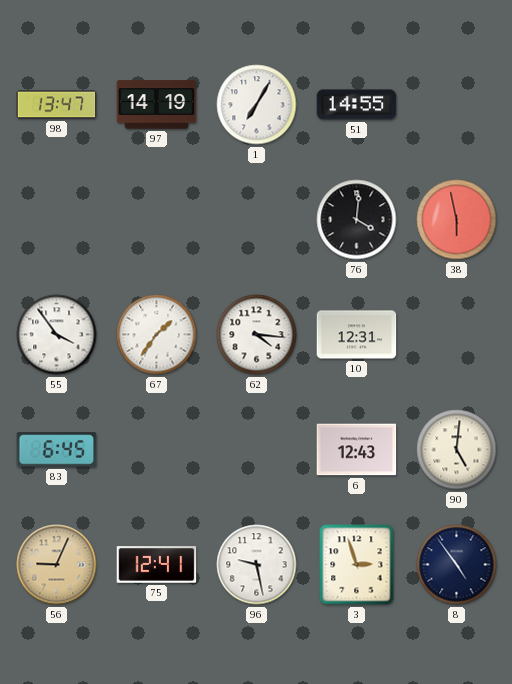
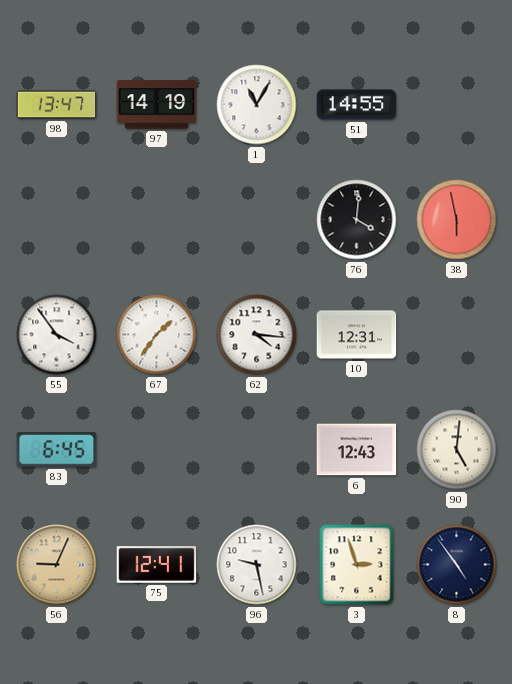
1: 7:05 -> 11:05 (257, 105)
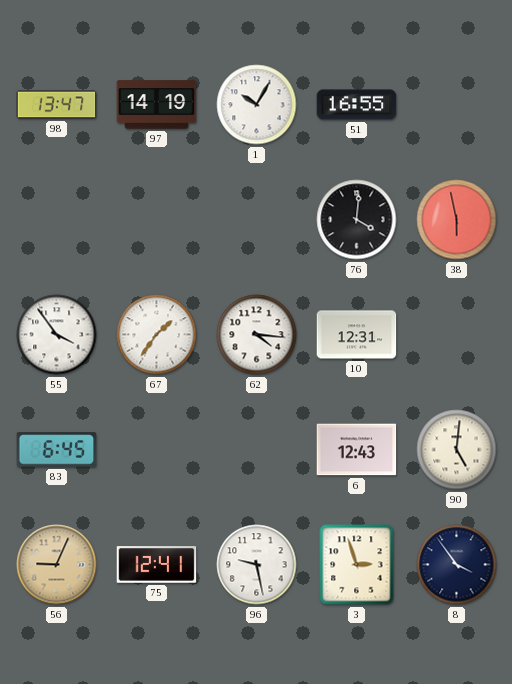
1: 11:05 -> 10:05 (257, 105)
51: 14:55 -> 16:55 (357, 105)
8: 4:54 -> 3:54 (457, 565)
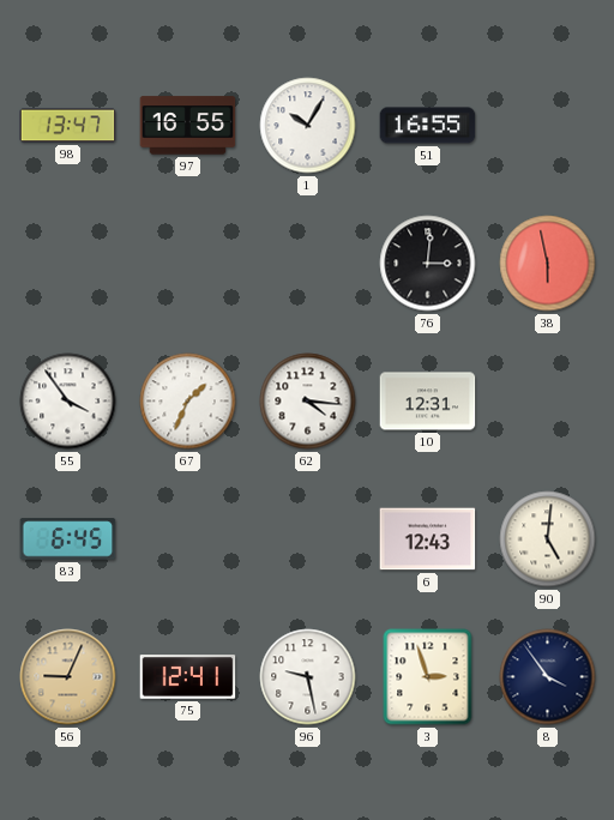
97: 14:19 -> 16:55 (188, 126)
76: 4:01 -> 3:01 (428, 264)
67: 1:36 -> 1:34 (188, 402)
